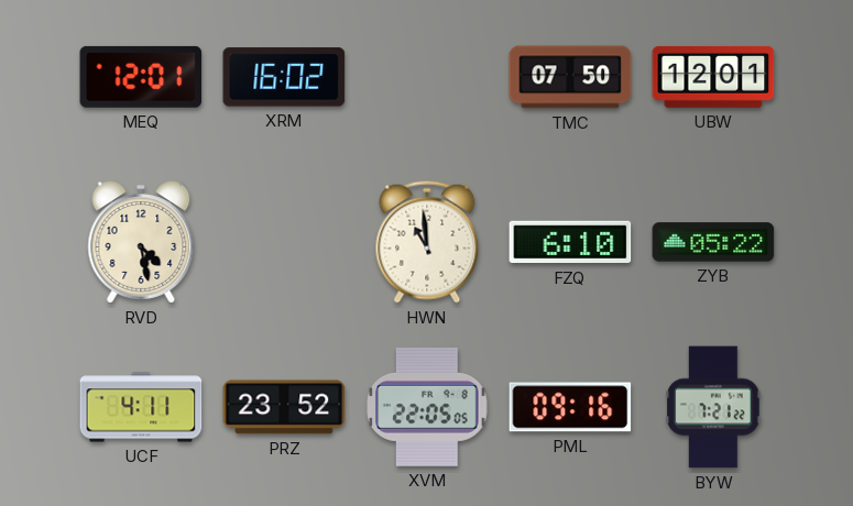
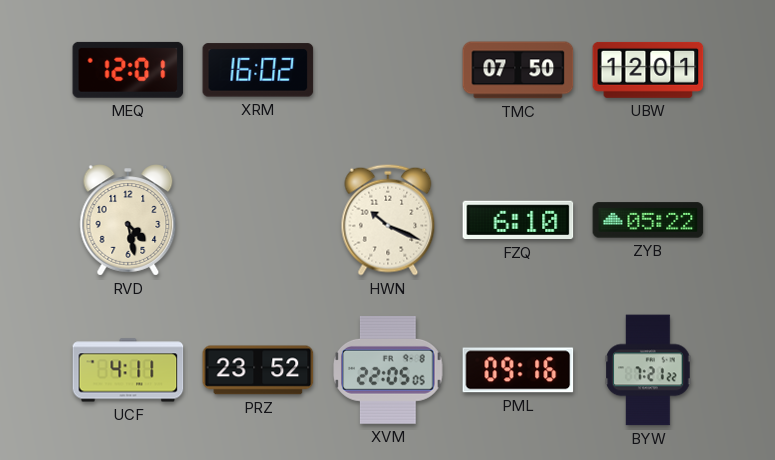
HWN: 10:59 -> 10:19 (388, 220)
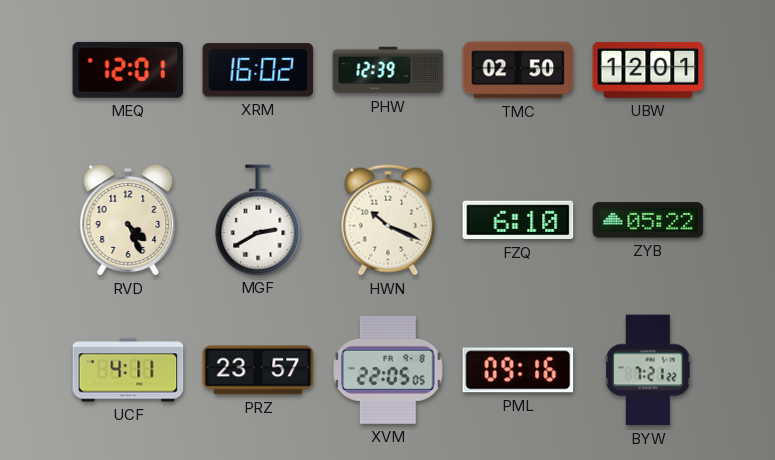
PHW: none -> 12:39 (388, 70)
TMC: 07:50 -> 02:50 (518, 70)
RVD: 4:28 -> 4:26 (128, 220)
MGF: none -> 2:40 (258, 220)
PRZ: 23:52 -> 23:57 (258, 370)
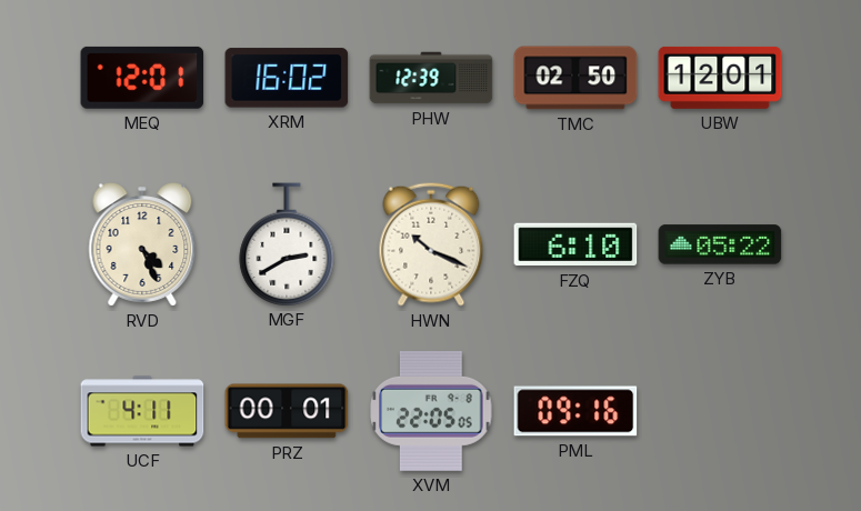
PRZ: 23:57 -> 00:01 (287, 411)
BYW: 7:21 -> none (648, 370)
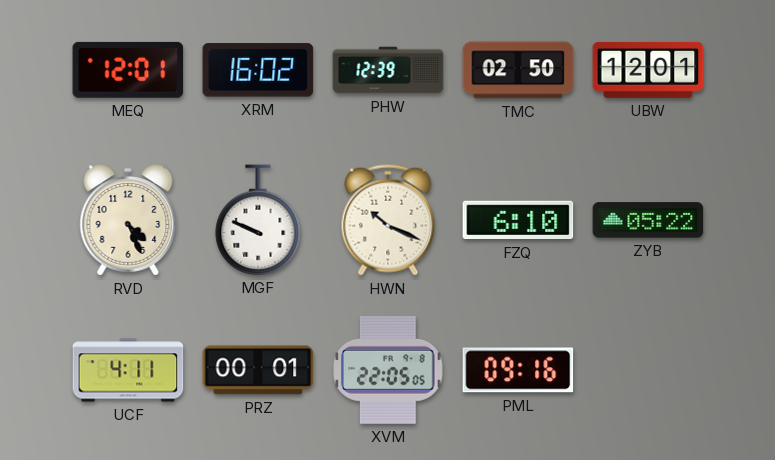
MGF: 2:40 -> 9:49 (258, 220)
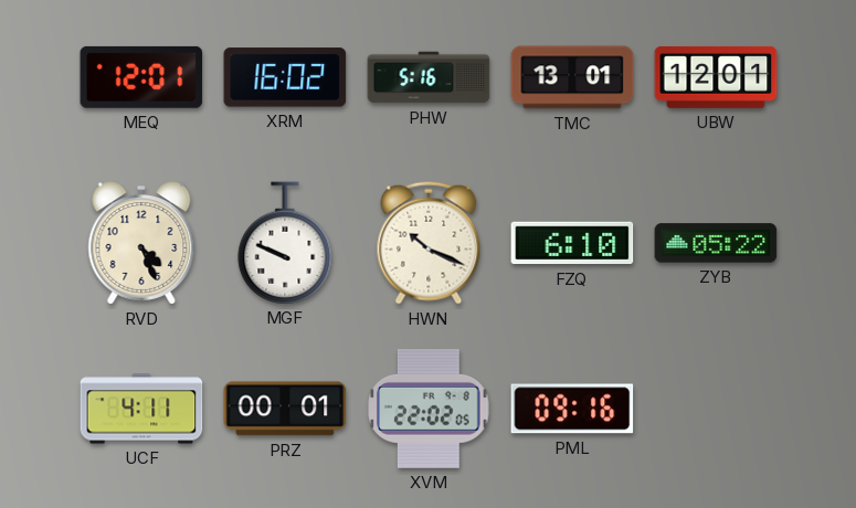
PHW: 12:39 -> 5:16 (429, 77)
TMC: 02:50 -> 13:01 (572, 77)
XVM: 22:05 -> 22:02 (429, 409)
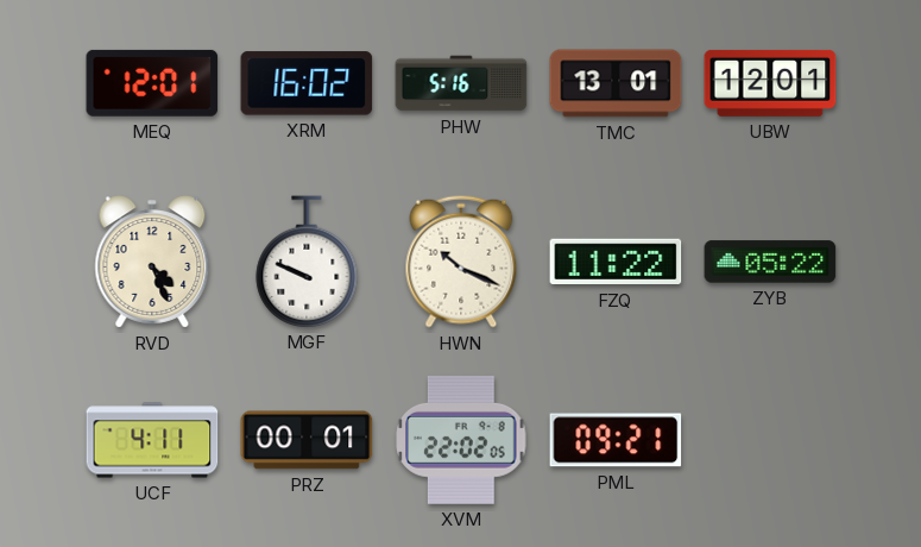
FZQ: 6:10 -> 11:22 (616, 262)
PML: 09:16 -> 09:21 (616, 440)
